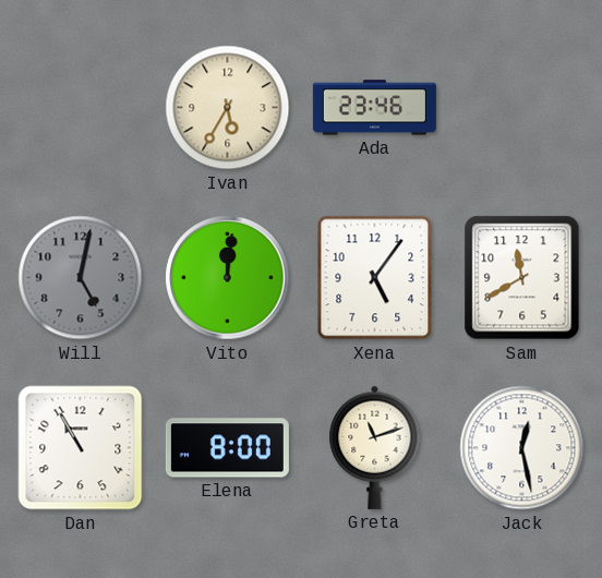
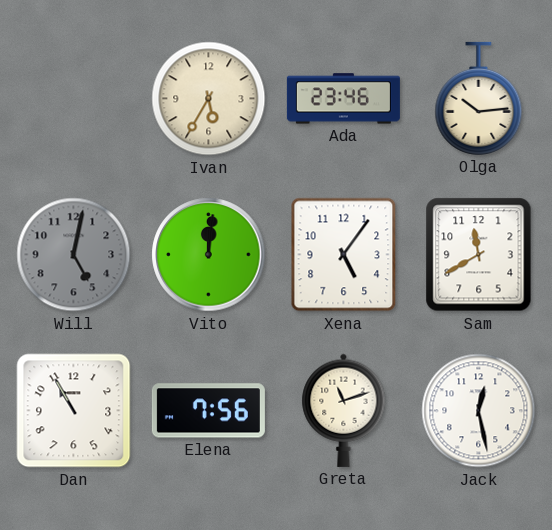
Olga: none -> 10:14 (479, 98)
Elena: 8:00 -> 7:56 (208, 411)
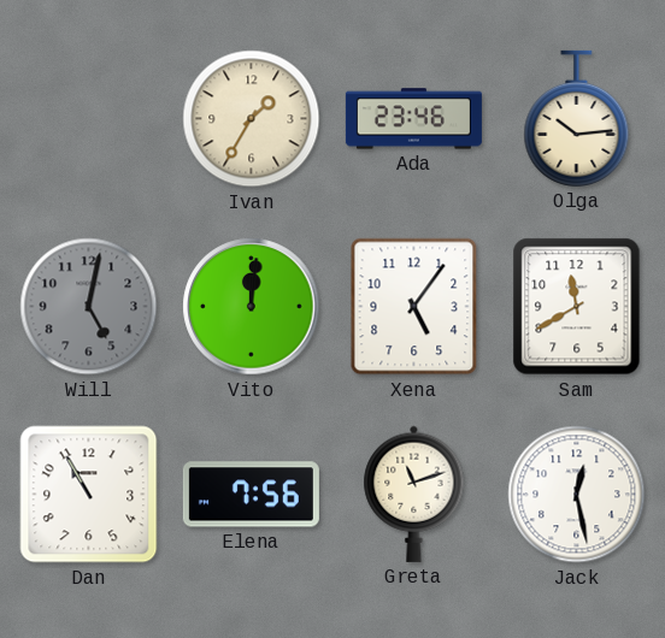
Ivan: 5:35 -> 1:35 (252, 119)
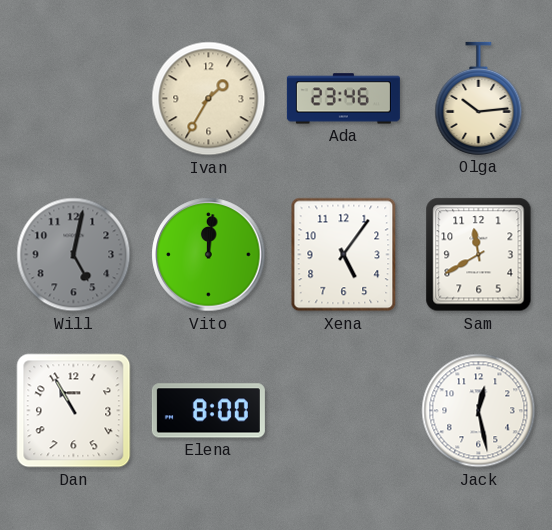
Elena: 7:56 -> 8:00 (208, 411)
Greta: 11:12 -> none (414, 494)
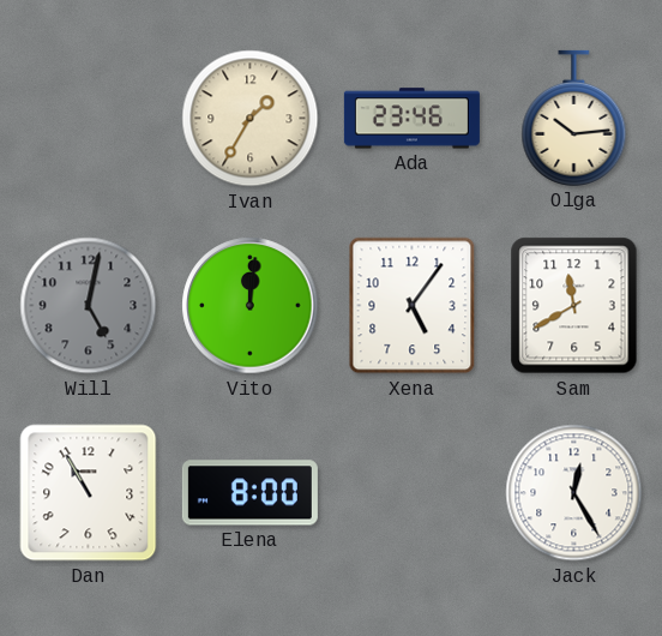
Jack: 12:28 -> 12:25 (574, 493)
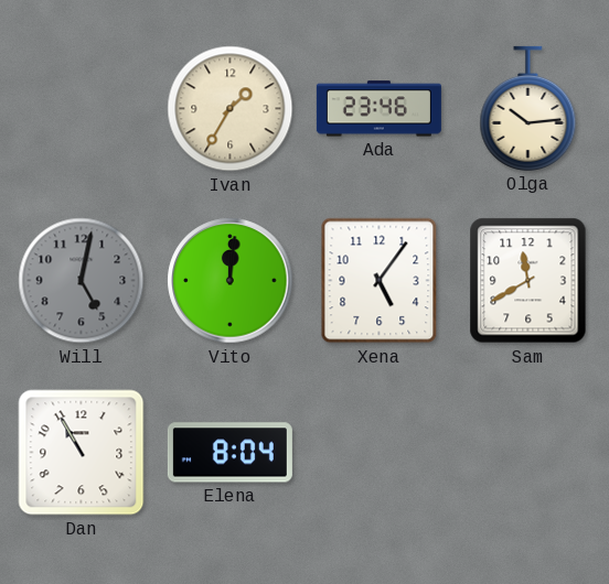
Elena: 8:00 -> 8:04 (229, 453)
Jack: 12:25 -> none (574, 493)
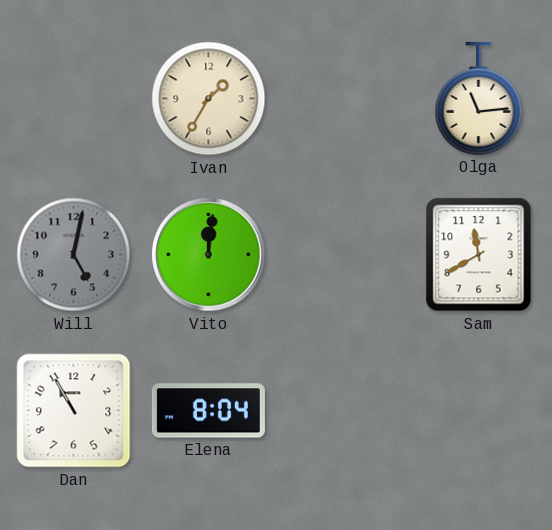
Ada: 23:46 -> none (378, 109)
Olga: 10:14 -> 11:14 (479, 98)
Xena: 5:06 -> none (380, 281)
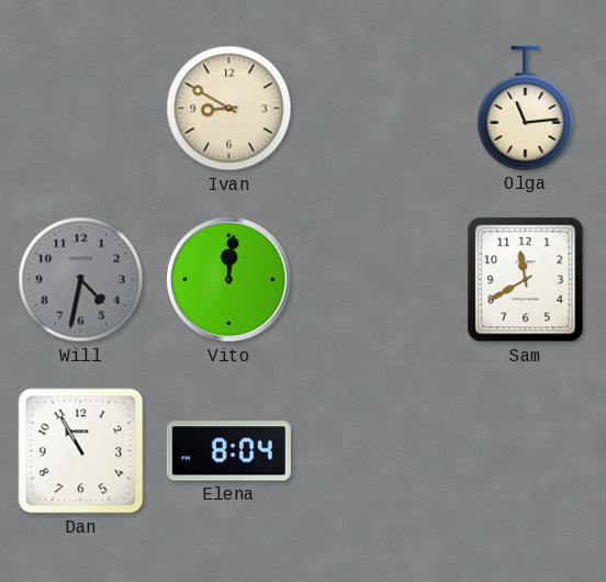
Ivan: 1:35 -> 8:50 (229, 109)
Will: 5:02 -> 4:32 (81, 280)
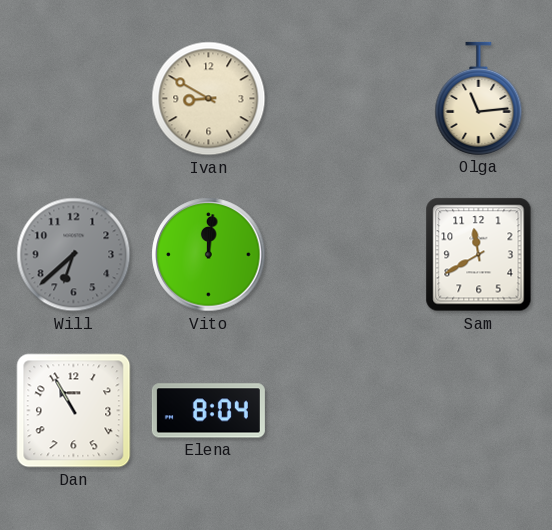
Will: 4:32 -> 6:38 (74, 255)
